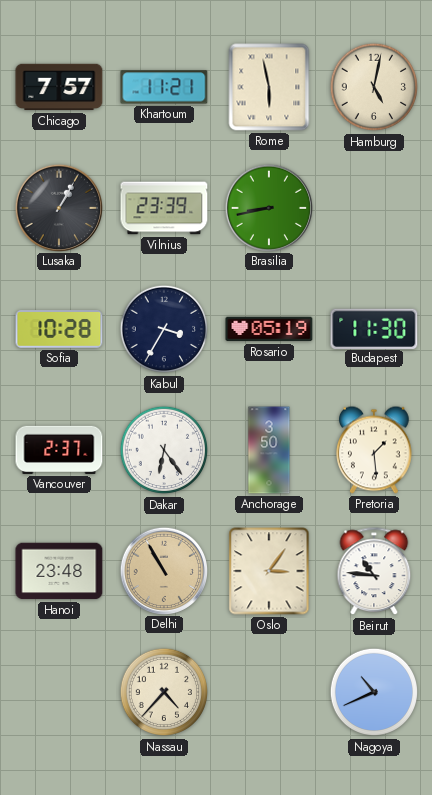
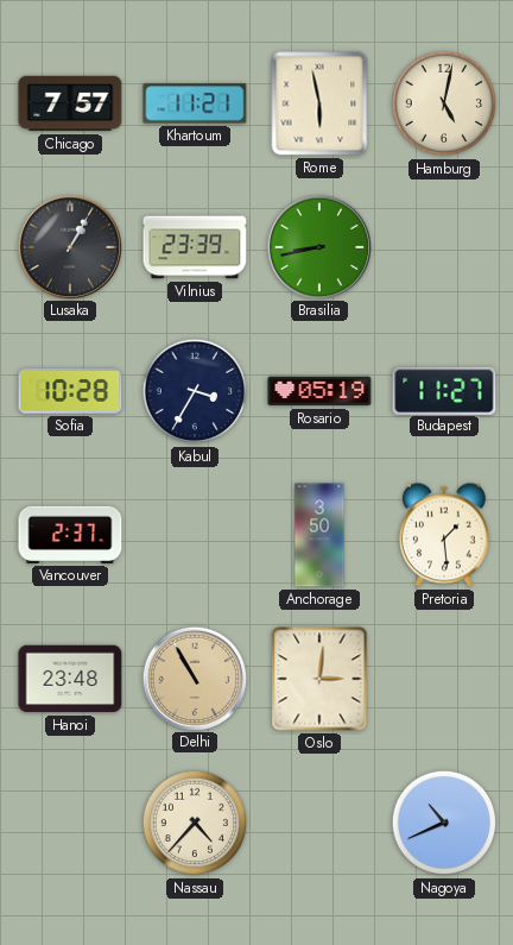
Budapest: 11:30 -> 11:27 (444, 390)
Dakar: 6:24 -> none (164, 450)
Oslo: 3:06 -> 3:01 (319, 679)
Beirut: 10:46 -> none (374, 572)
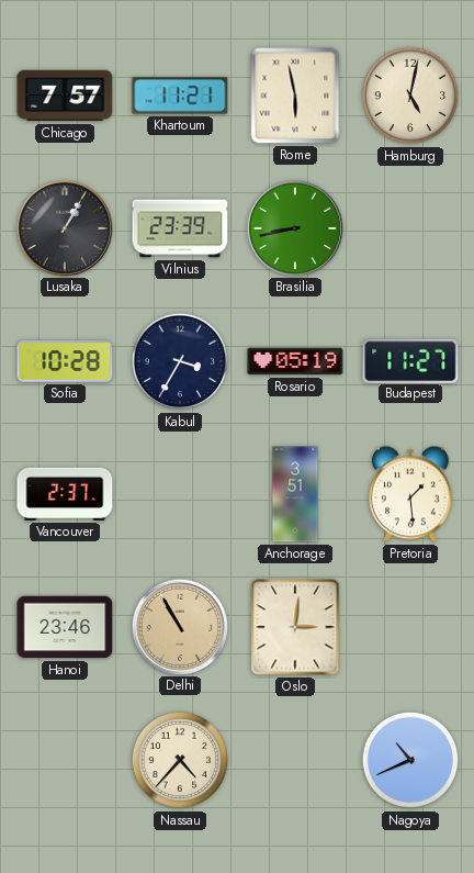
Anchorage: 3:50 -> 3:51 (295, 494)
Hanoi: 23:48 -> 23:46 (65, 627)
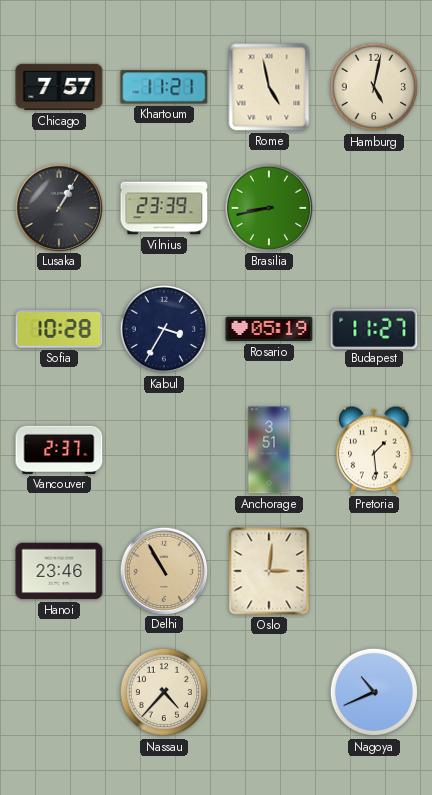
Rome: 5:58 -> 4:58 (269, 87)
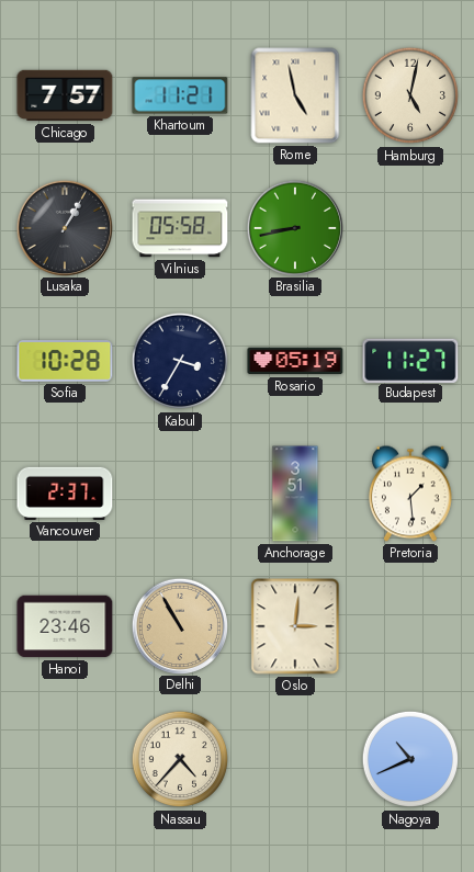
Vilnius: 23:39 -> 05:58 (180, 228)
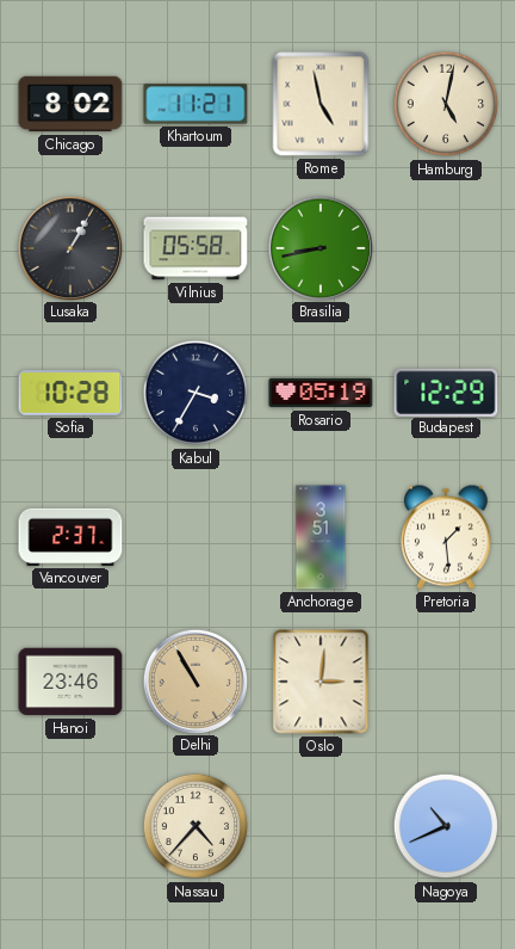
Chicago: 7:57 -> 8:02 (70, 104)
Budapest: 11:27 -> 12:29 (446, 392)
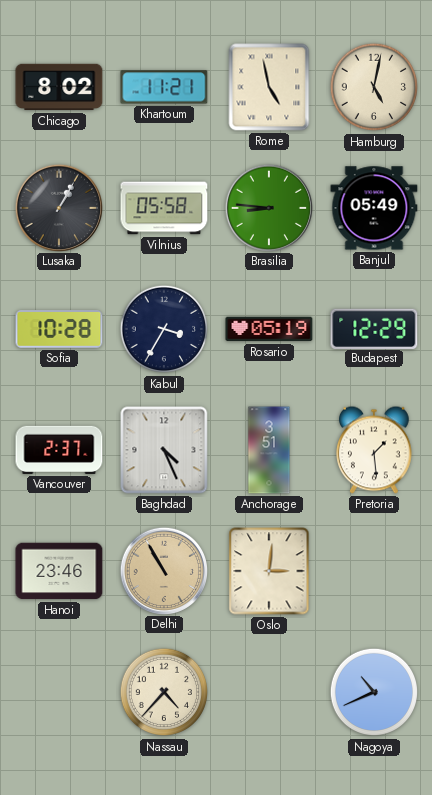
Brasilia: 8:43 -> 8:46 (268, 207)
Banjul: none -> 05:49 (374, 208)
Baghdad: none -> 4:26 (164, 450)
